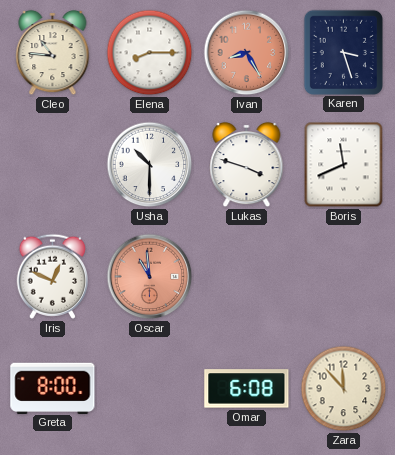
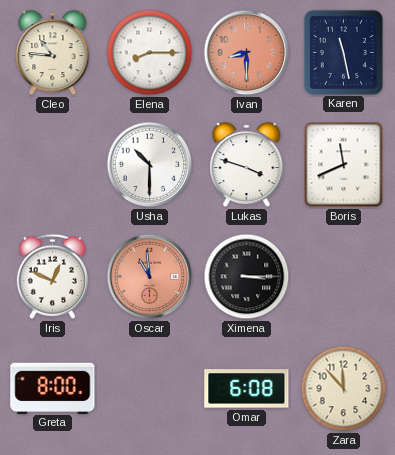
Ivan: 8:25 -> 8:30 (247, 53)
Karen: 3:27 -> 11:28 (343, 52)
Ximena: none -> 3:15 (247, 277)
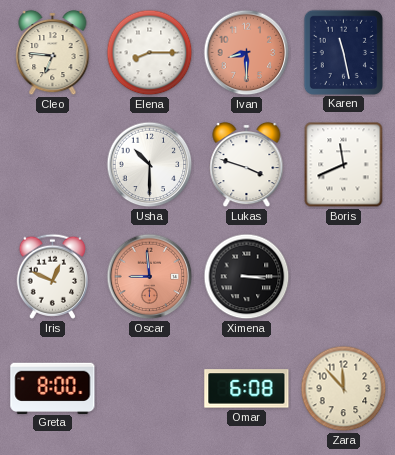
Cleo: 10:46 -> 6:46 (53, 53)
Oscar: 10:59 -> 8:59 (150, 277)
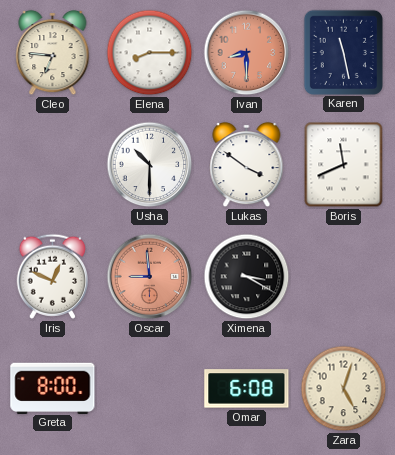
Lukas: 3:48 -> 3:51 (247, 165)
Ximena: 3:15 -> 3:20 (247, 277)
Zara: 11:53 -> 5:03 (344, 389)
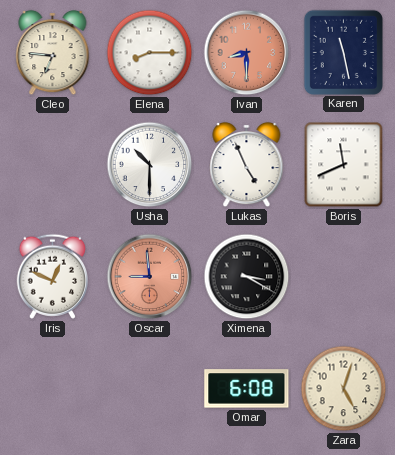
Lukas: 3:51 -> 4:56 (247, 165)
Greta: 8:00 -> none (53, 388)
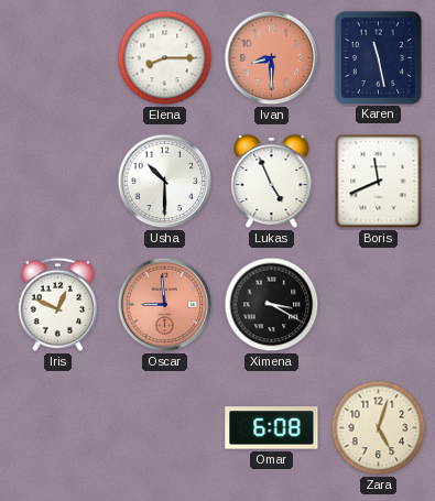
Cleo: 6:46 -> none (53, 53)
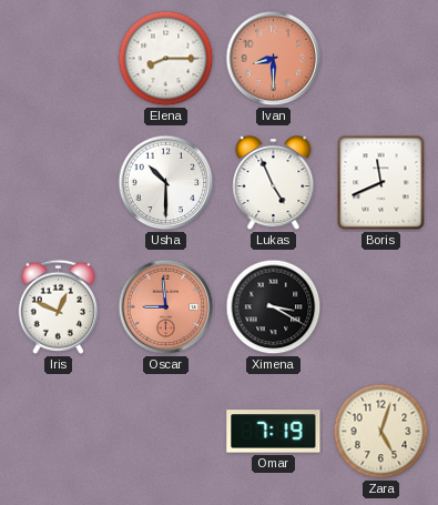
Karen: 11:28 -> none (378, 57)
Omar: 6:08 -> 7:19 (274, 432)
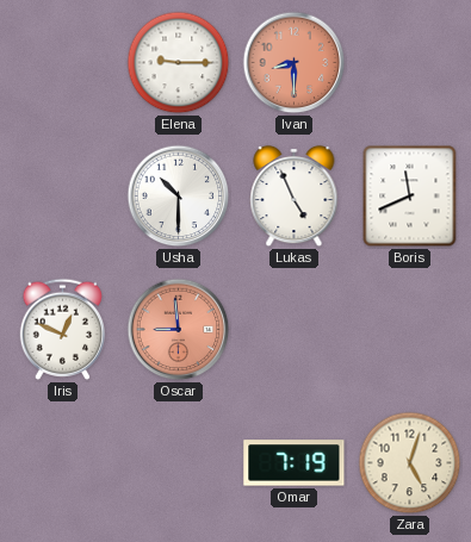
Elena: 8:15 -> 9:15 (179, 63)
Ximena: 3:20 -> none (274, 307)
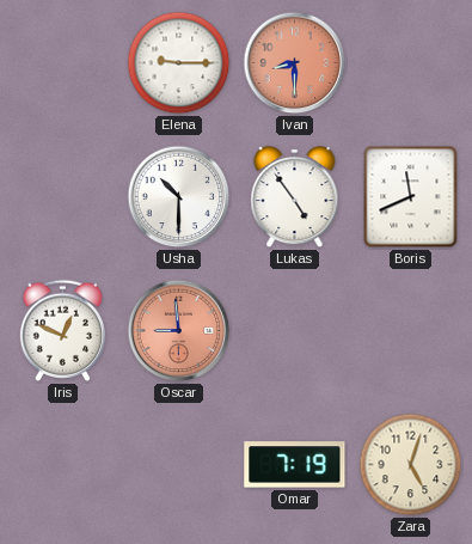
Lukas: 4:56 -> 4:54 (295, 197)
